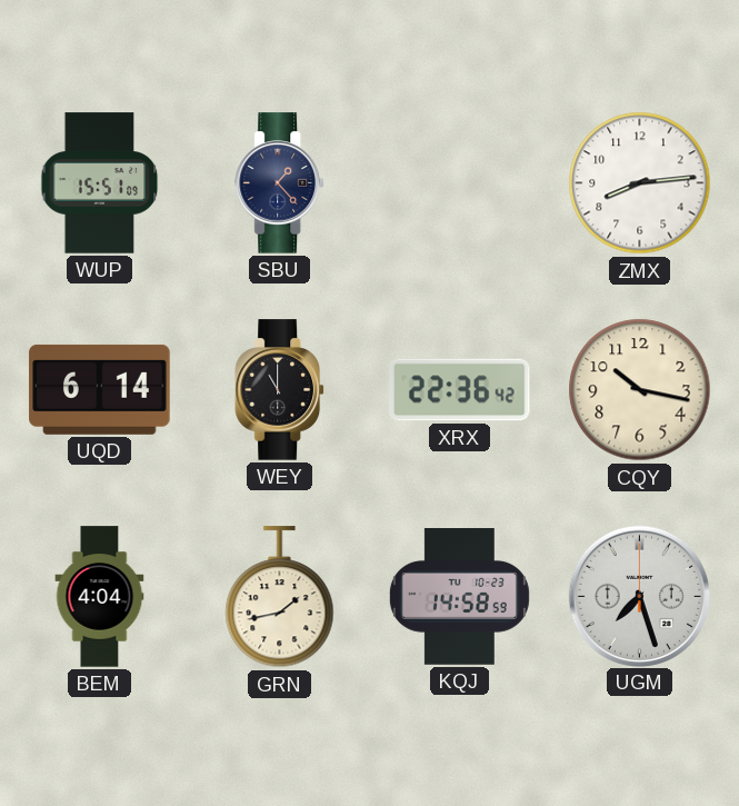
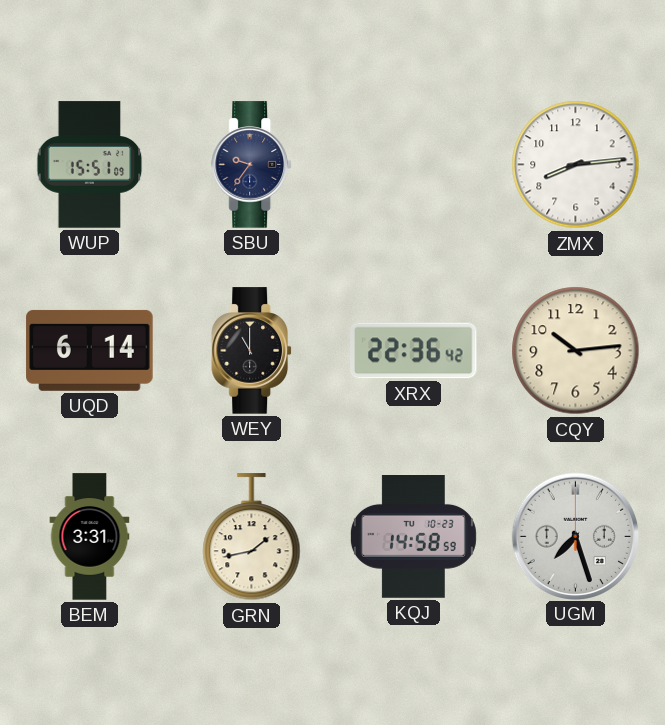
SBU: 1:23 -> 9:36 (251, 165)
CQY: 10:17 -> 10:14 (576, 351)
BEM: 4:04 -> 3:31 (90, 537)
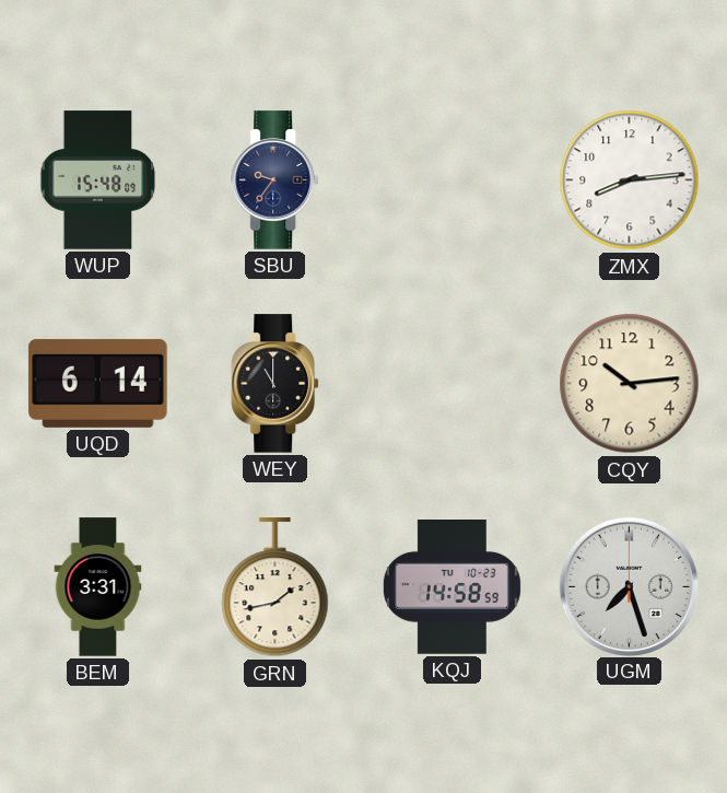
WUP: 15:51 -> 15:48 (98, 180)
XRX: 22:36 -> none (414, 351)
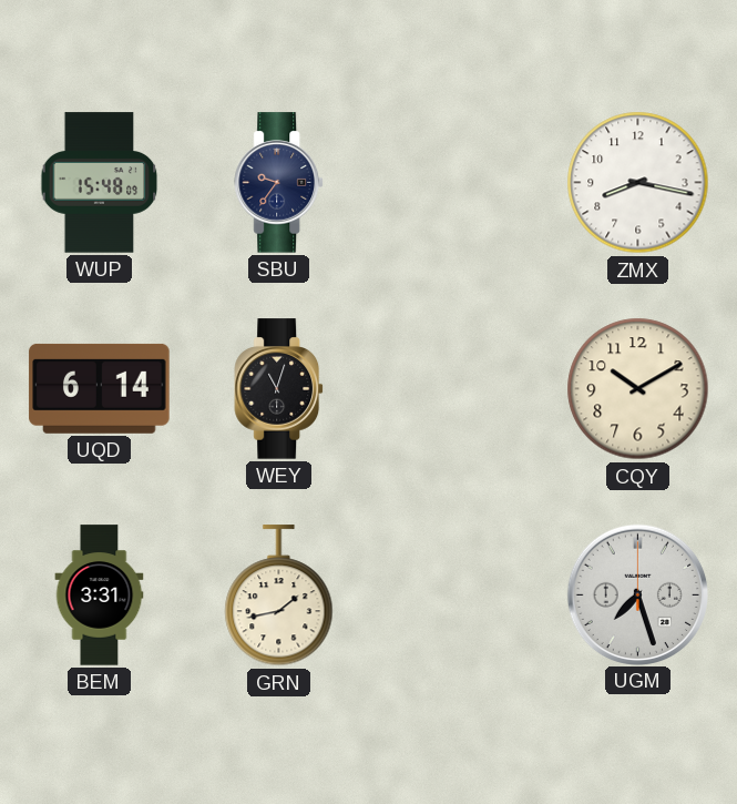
ZMX: 8:14 -> 8:17 (638, 183)
WEY: 11:00 -> 11:03 (278, 389)
CQY: 10:14 -> 10:10 (638, 389)
KQJ: 14:58 -> none (452, 587)
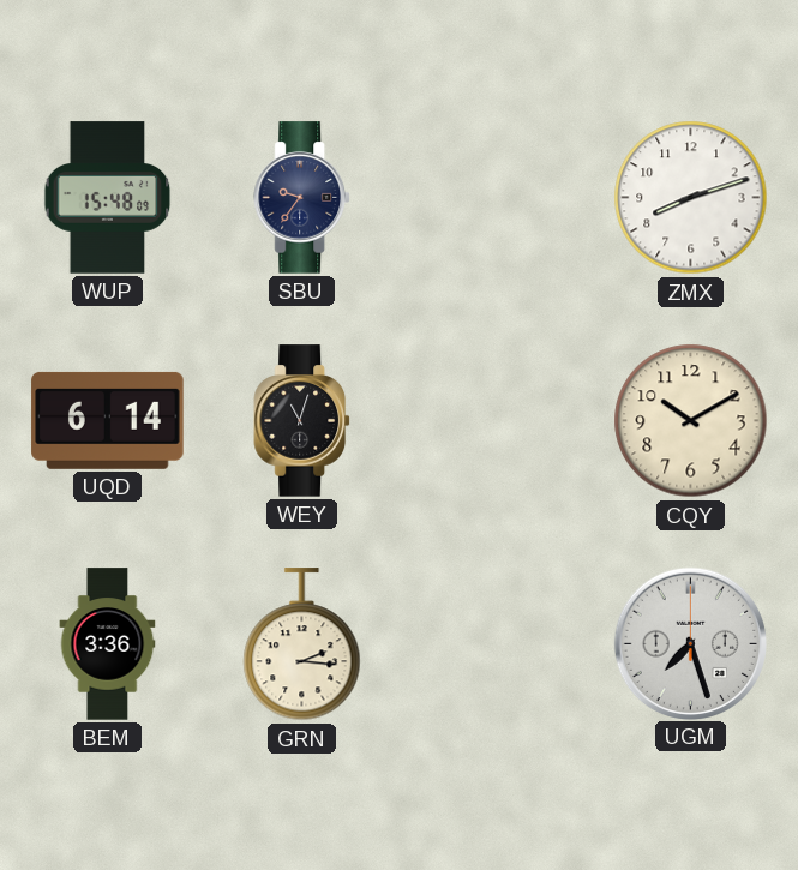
ZMX: 8:17 -> 8:12 (691, 198)
BEM: 3:31 -> 3:36 (108, 644)
GRN: 1:43 -> 2:16 (302, 644)
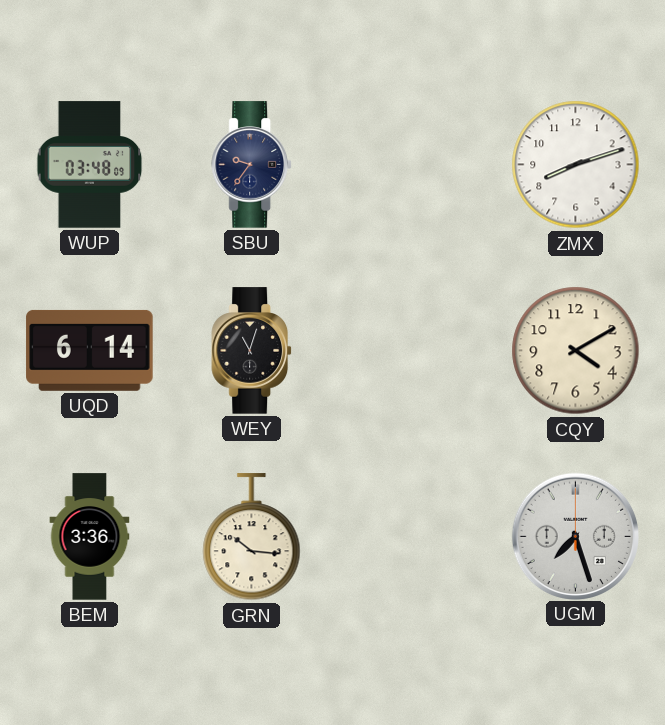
WUP: 15:48 -> 03:48 (90, 165)
CQY: 10:10 -> 4:10 (576, 351)
GRN: 2:16 -> 10:16 (252, 537)
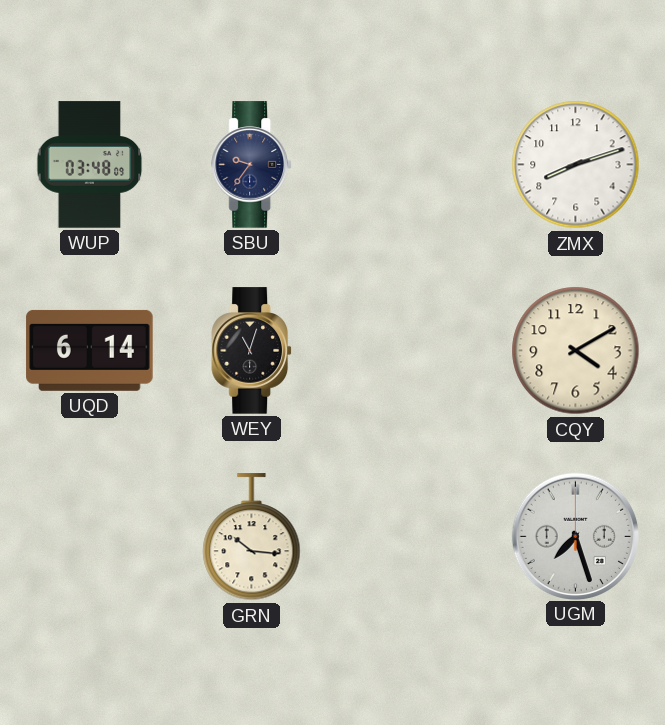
BEM: 3:36 -> none (90, 537)
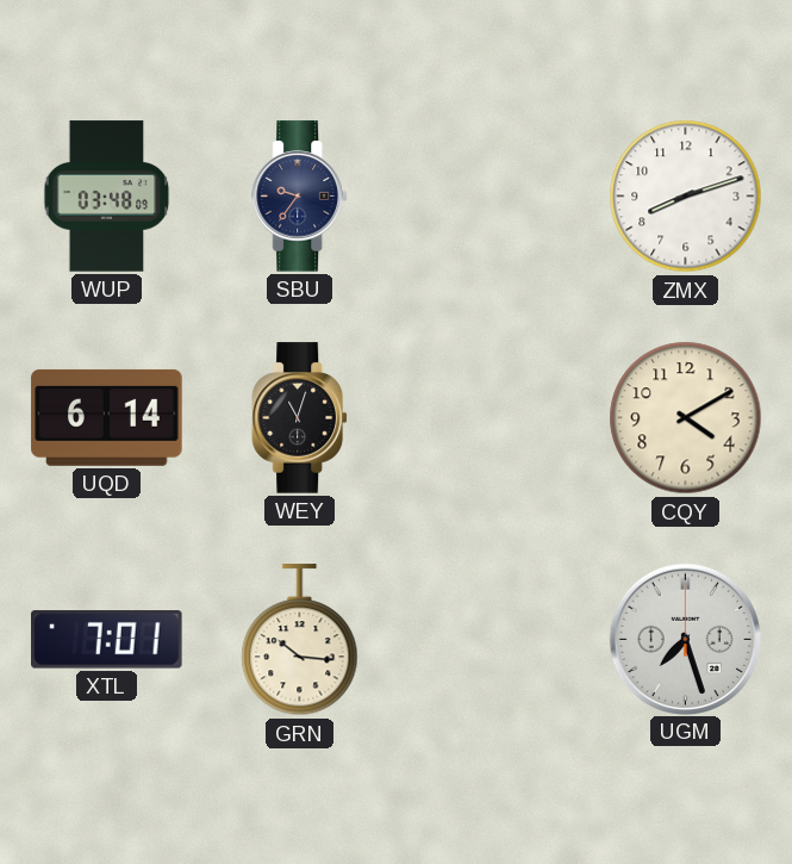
XTL: none -> 7:01 (107, 640)
